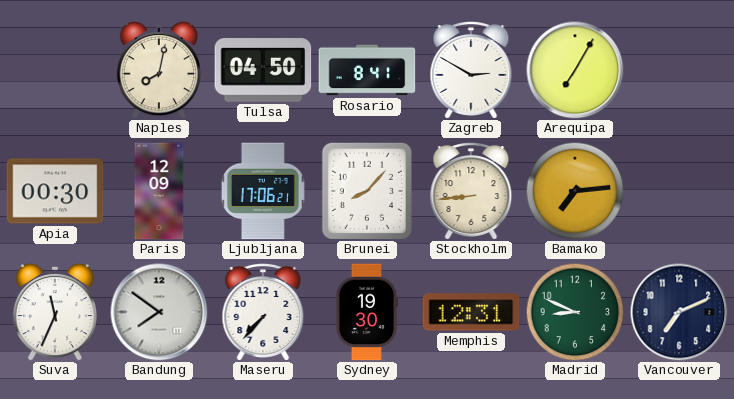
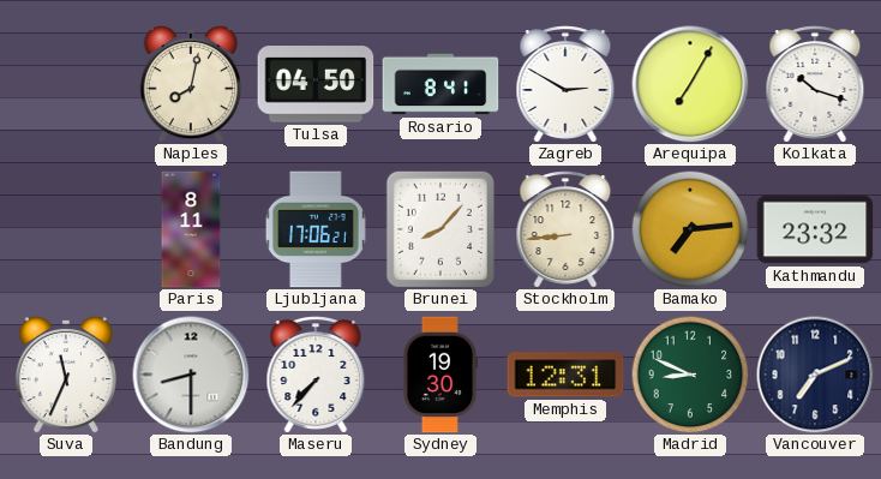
Kolkata: none -> 10:18 (815, 84)
Apia: 00:30 -> none (55, 191)
Paris: 12:09 -> 8:11 (191, 229)
Kathmandu: none -> 23:32 (815, 229)
Bandung: 7:51 -> 8:30 (191, 375)
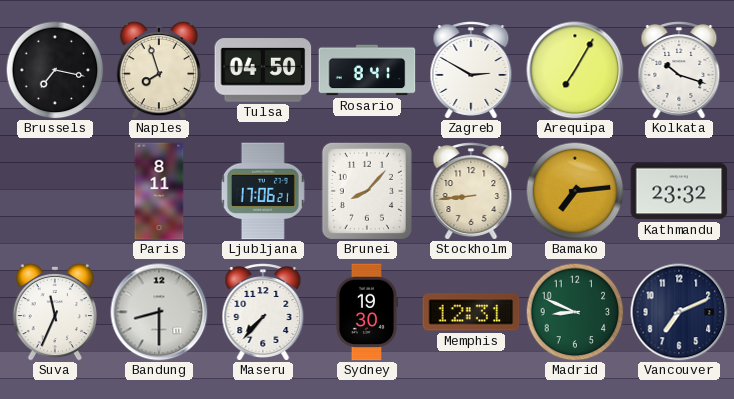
Brussels: none -> 7:17 (55, 70)
Naples: 8:02 -> 7:57 (159, 70)
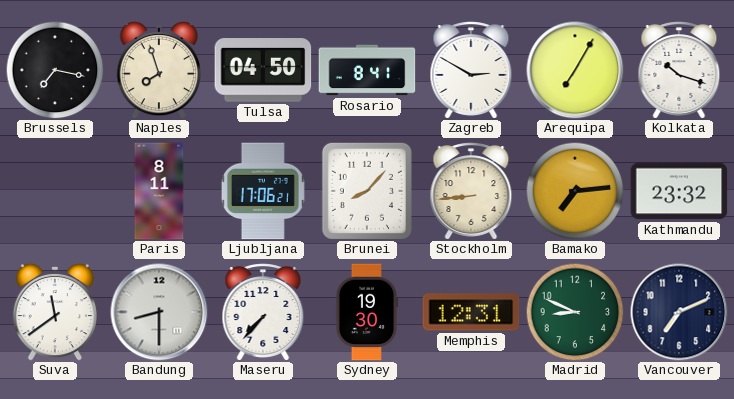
Suva: 11:34 -> 11:39 (55, 312)
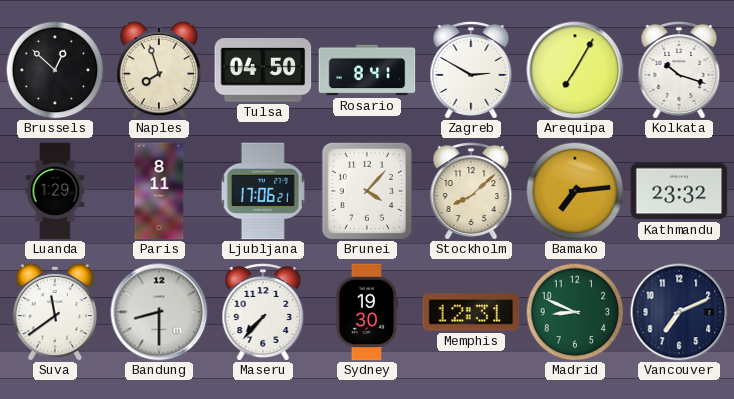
Brussels: 7:17 -> 12:52 (55, 70)
Luanda: none -> 1:29 (55, 191)
Brunei: 8:07 -> 4:07 (367, 191)
Stockholm: 8:44 -> 8:08 (471, 191)
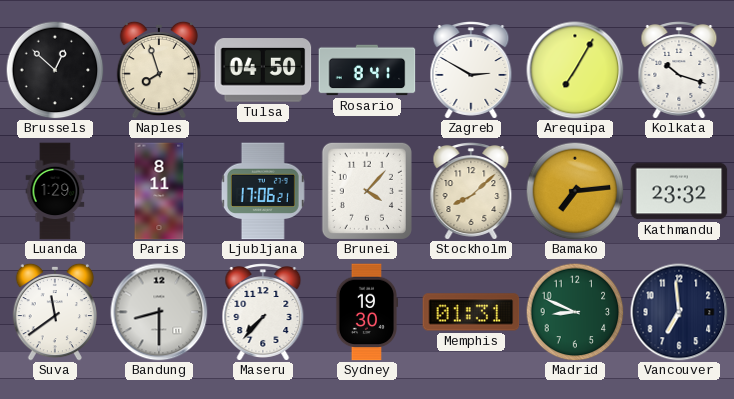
Memphis: 12:31 -> 01:31 (471, 312)
Vancouver: 7:11 -> 6:59 (679, 312)
